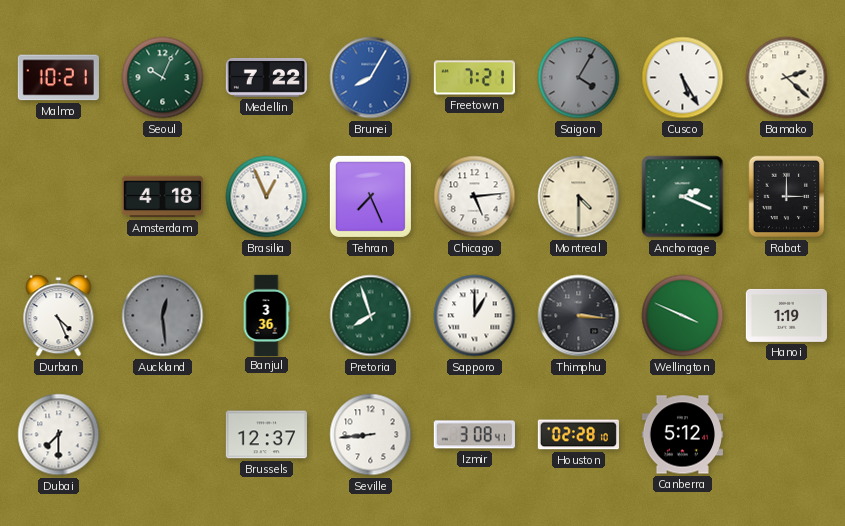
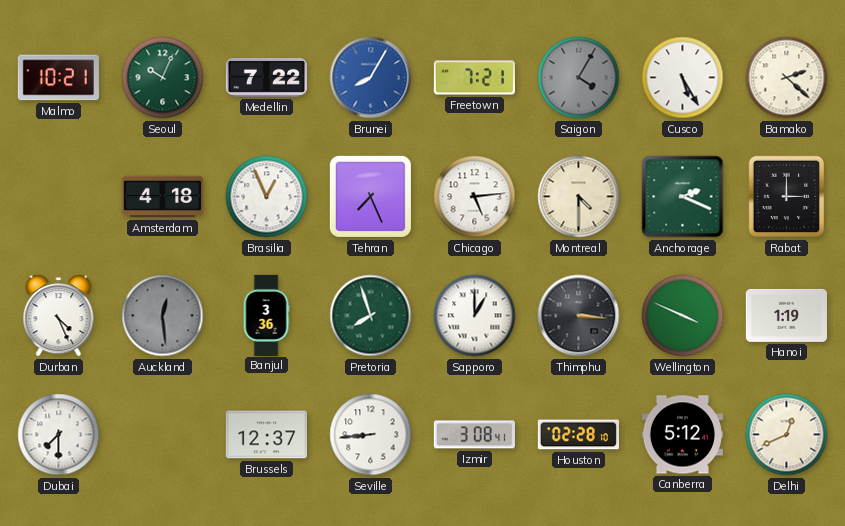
Delhi: none -> 12:41 (787, 435)
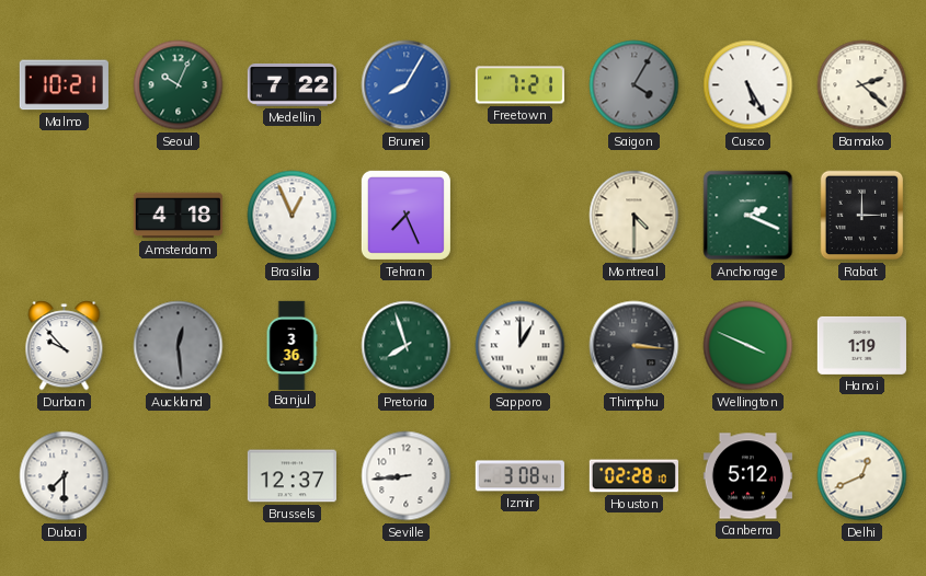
Chicago: 5:14 -> none (475, 197)
Durban: 4:26 -> 9:53 (65, 346)
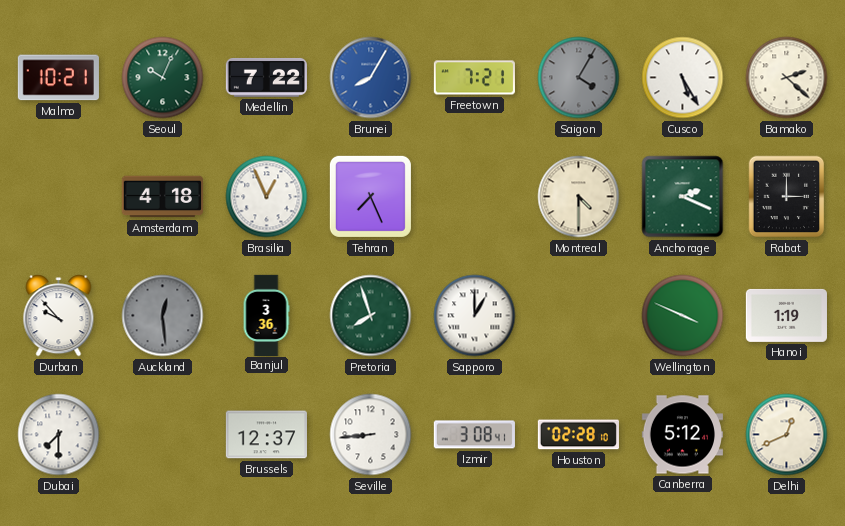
Thimphu: 3:16 -> none (635, 346)
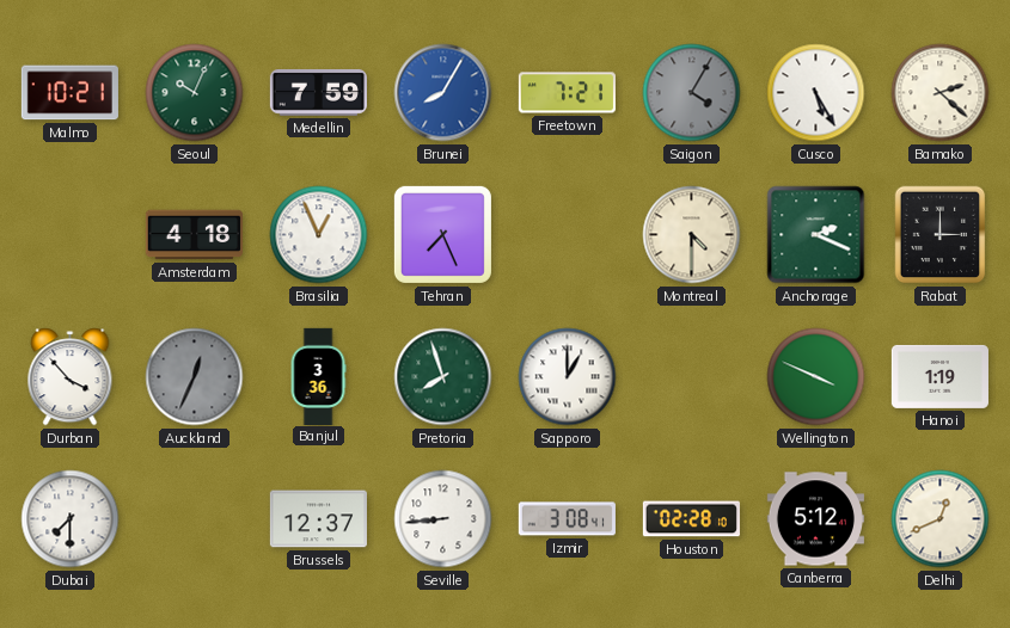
Medellin: 7:22 -> 7:59 (318, 92)
Durban: 9:53 -> 3:53 (71, 377)
Auckland: 12:29 -> 12:34 (195, 377)
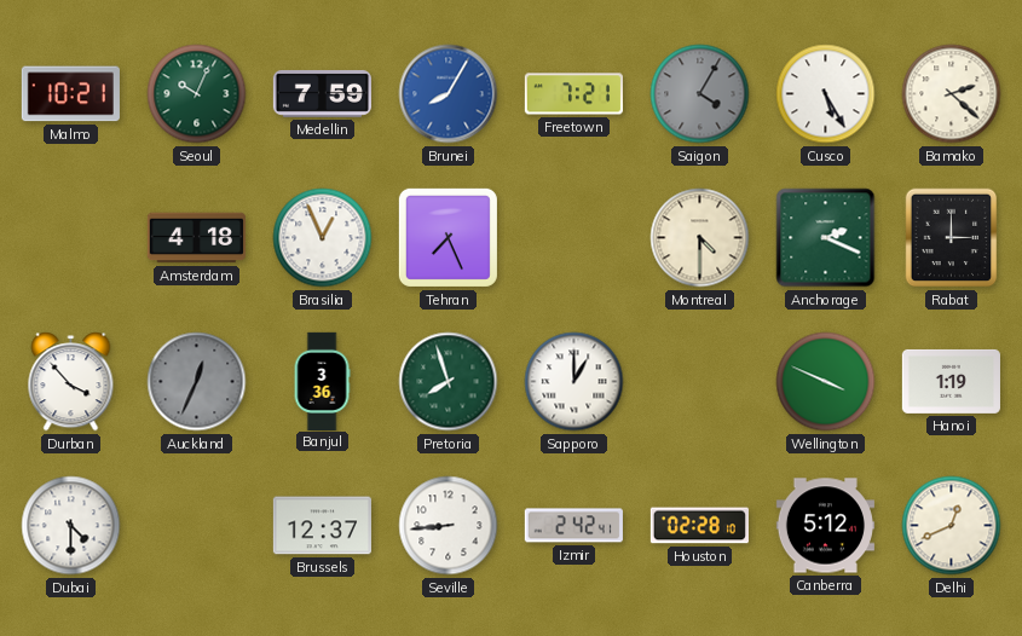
Dubai: 7:30 -> 4:30 (71, 526)
Izmir: 3:08 -> 2:42 (573, 526)
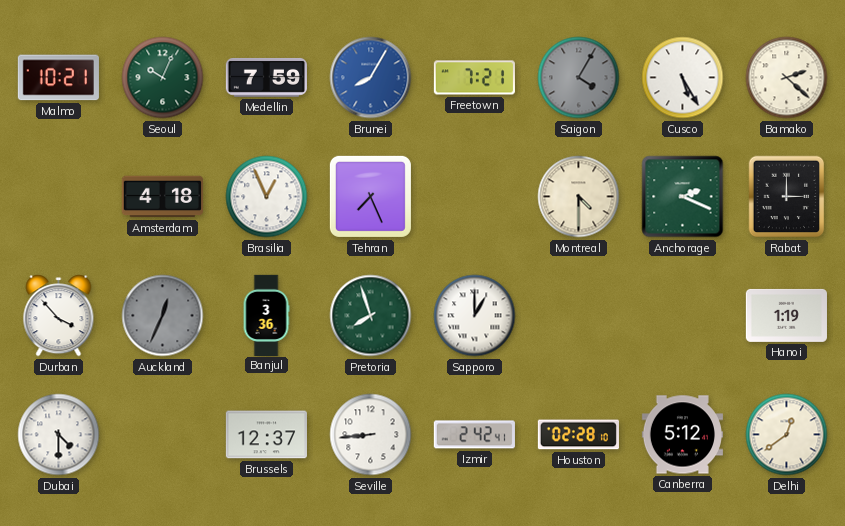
Wellington: 3:49 -> none (826, 382)
Delhi: 12:41 -> 12:39 (787, 435)
